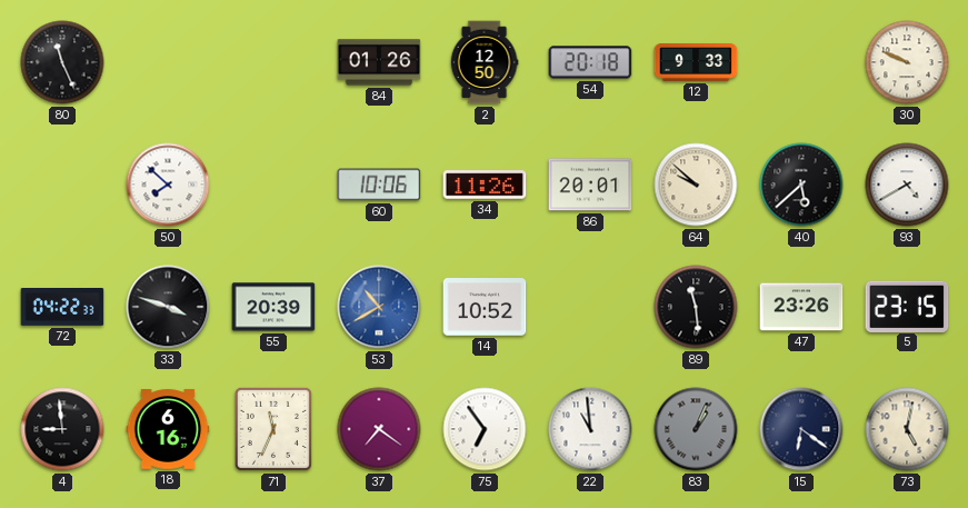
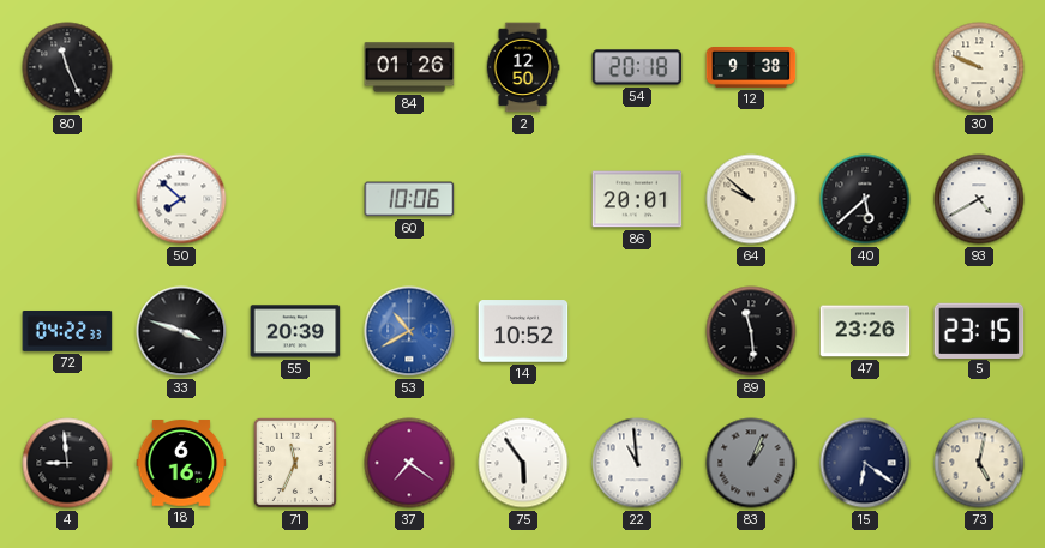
12: 9:33 -> 9:38 (751, 68)
34: 11:26 -> none (485, 185)
75: 6:54 -> 5:54 (523, 463)
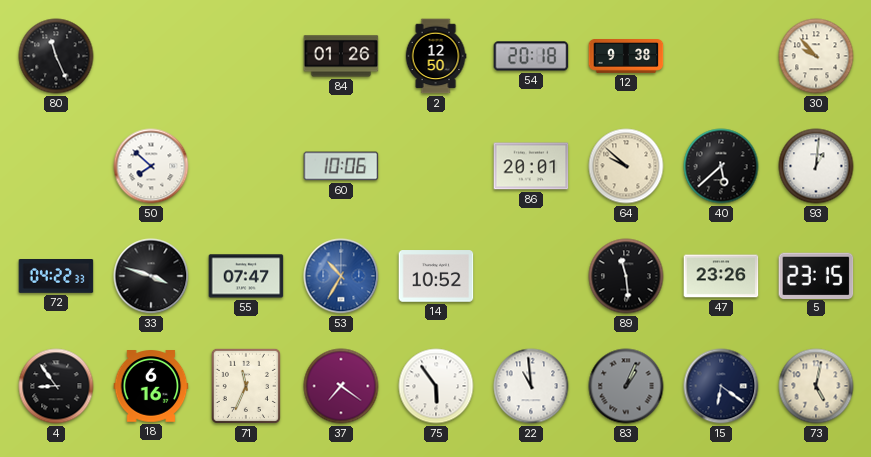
30: 9:49 -> 9:53 (816, 56)
93: 4:40 -> 1:01 (816, 166)
55: 20:39 -> 07:47 (246, 276)
53: 10:40 -> 10:35 (341, 276)
4: 8:59 -> 8:54 (56, 386)
